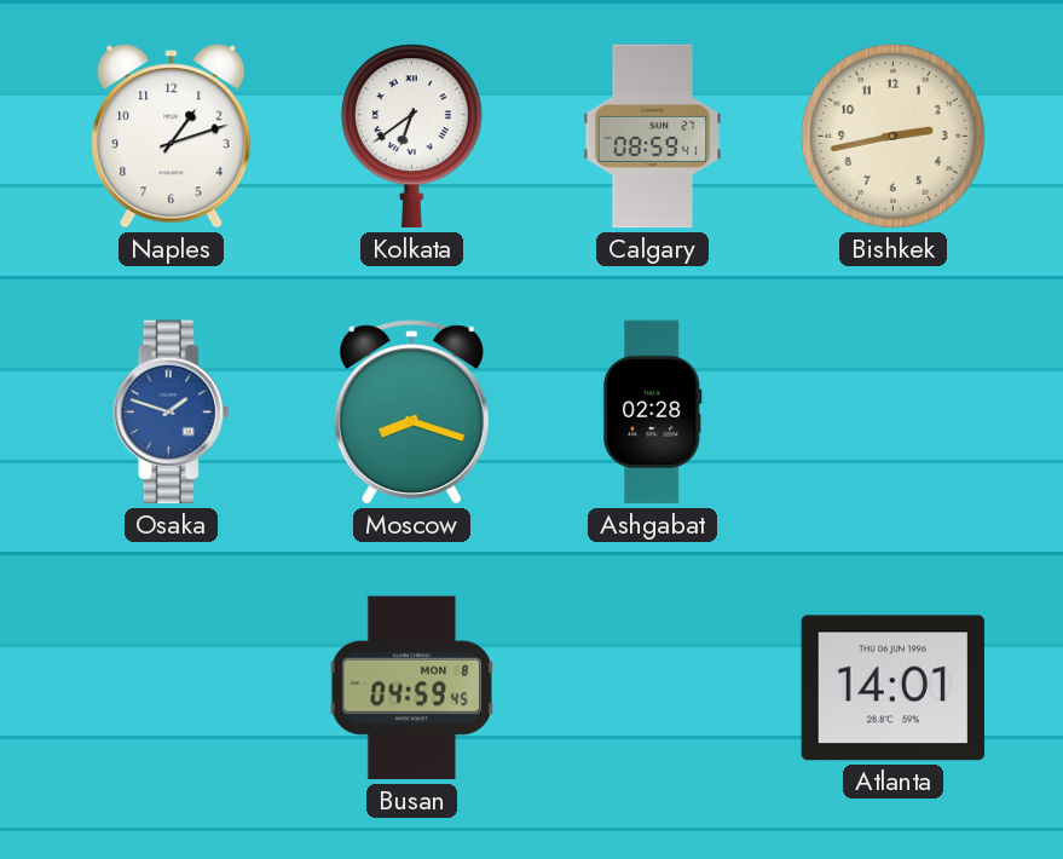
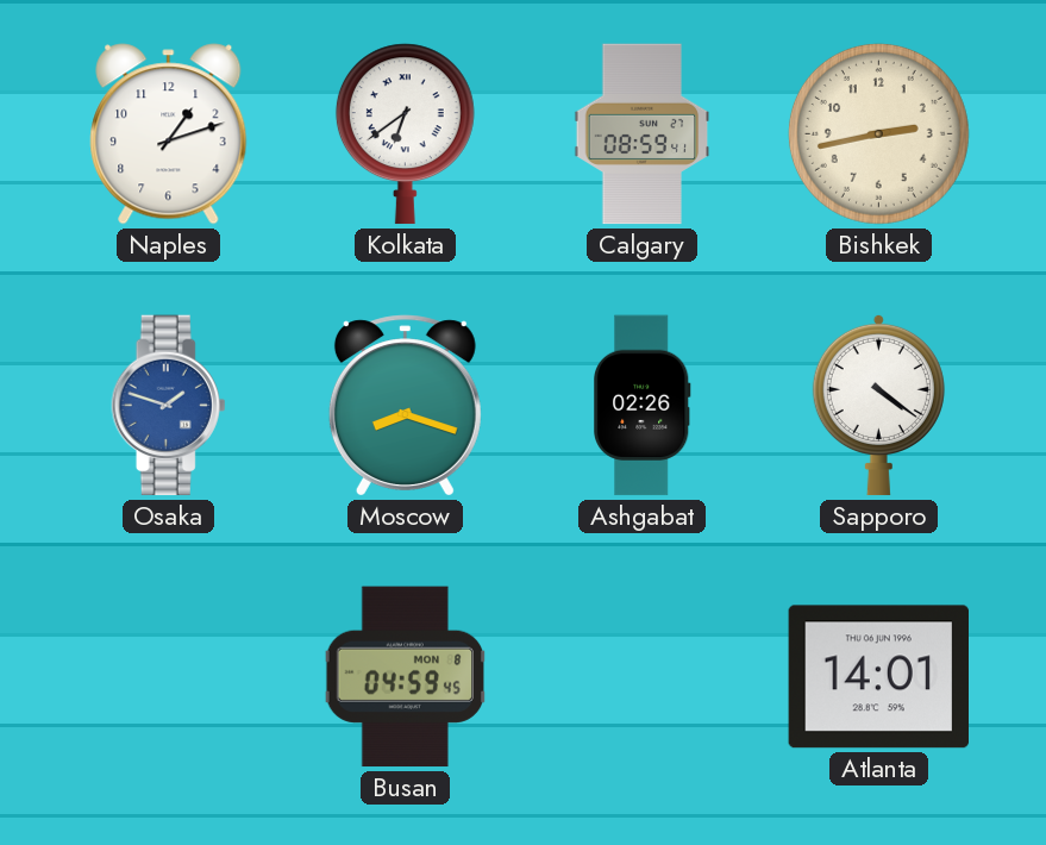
Ashgabat: 02:28 -> 02:26 (643, 406)
Sapporo: none -> 4:21 (878, 405)
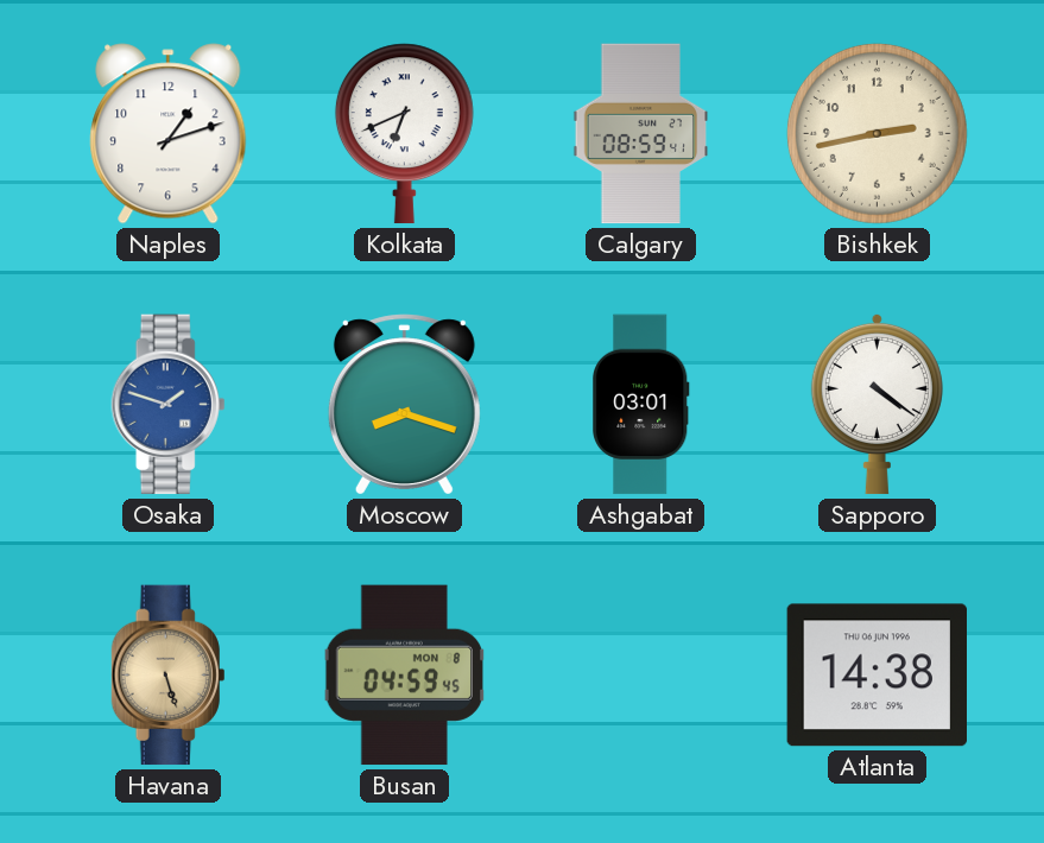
Kolkata: 6:39 -> 6:41 (404, 134)
Ashgabat: 02:26 -> 03:01 (641, 405)
Havana: none -> 5:27 (169, 676)
Atlanta: 14:01 -> 14:38 (878, 676)
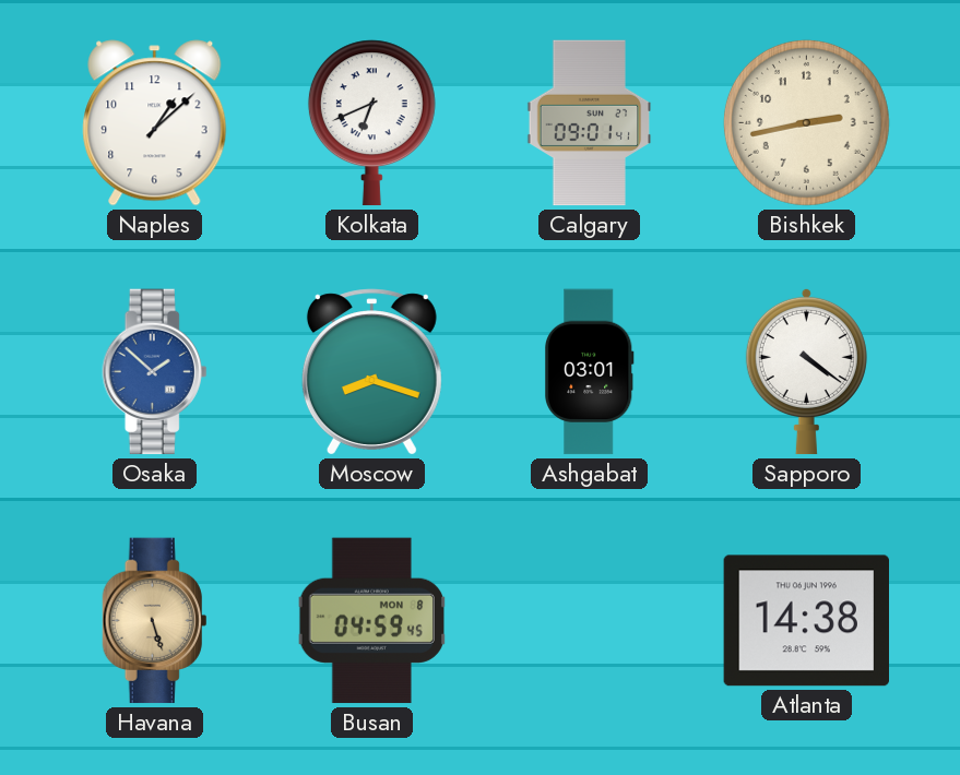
Naples: 1:12 -> 1:08 (155, 123)
Calgary: 08:59 -> 09:01 (590, 123)
Osaka: 1:48 -> 1:52 (155, 372)
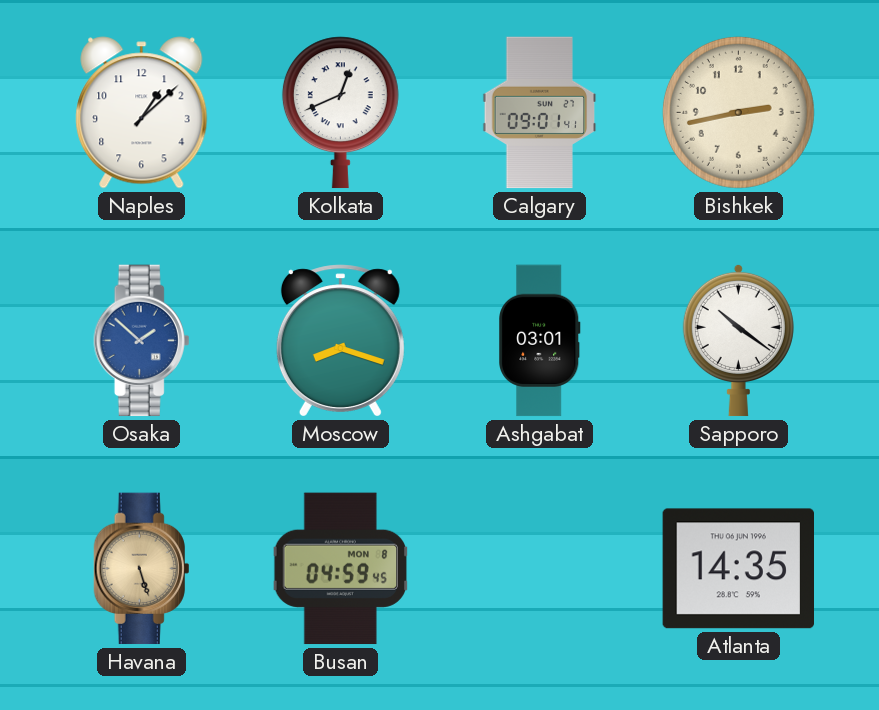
Kolkata: 6:41 -> 12:41 (340, 113)
Sapporo: 4:21 -> 10:21 (738, 340)
Atlanta: 14:38 -> 14:35 (739, 569)
